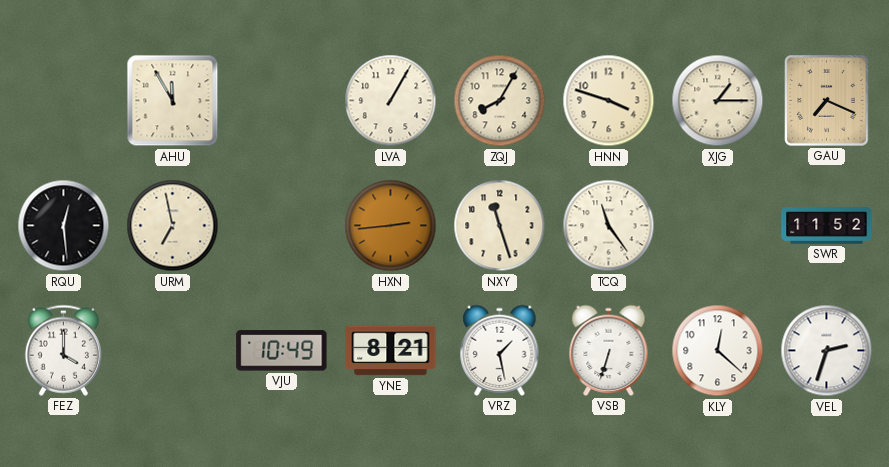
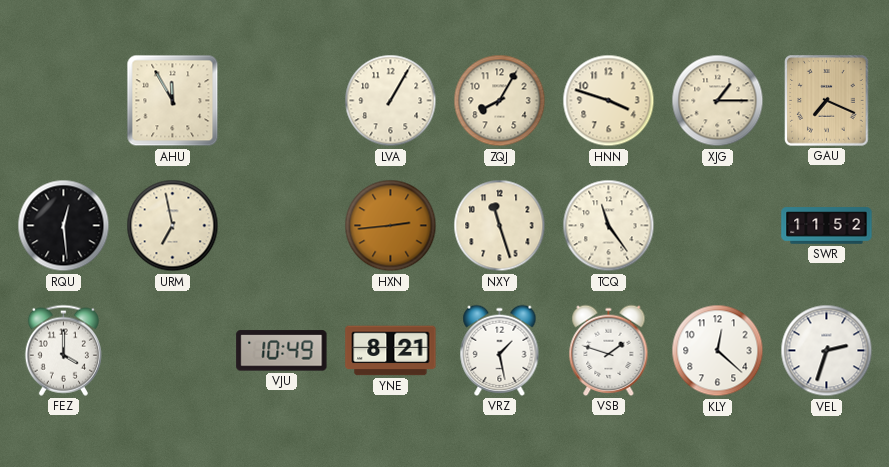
VSB: 6:33 -> 1:48 (609, 350)
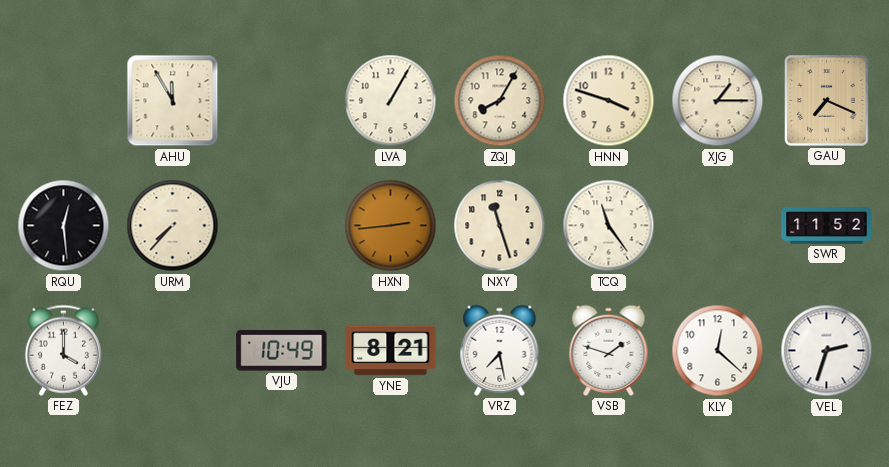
URM: 6:58 -> 7:37 (173, 226)
VRZ: 1:28 -> 7:28 (500, 350)
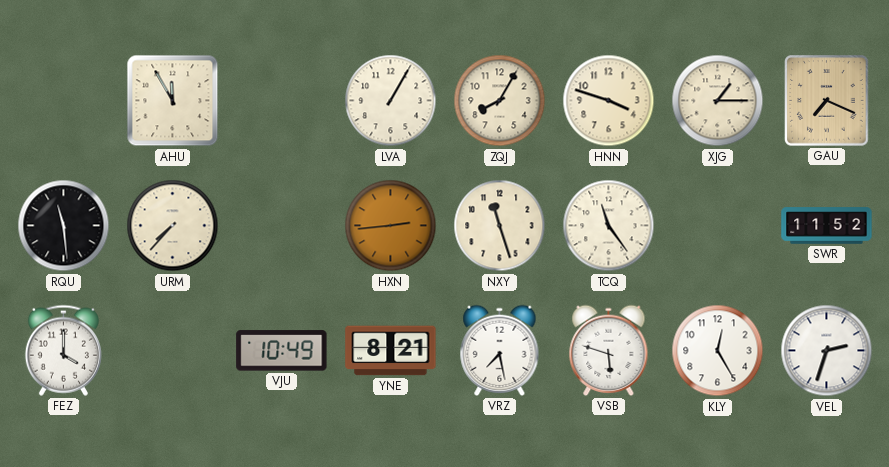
RQU: 12:29 -> 11:29 (64, 226)
VSB: 1:48 -> 5:48 (609, 350)
KLY: 12:22 -> 12:25 (718, 351)
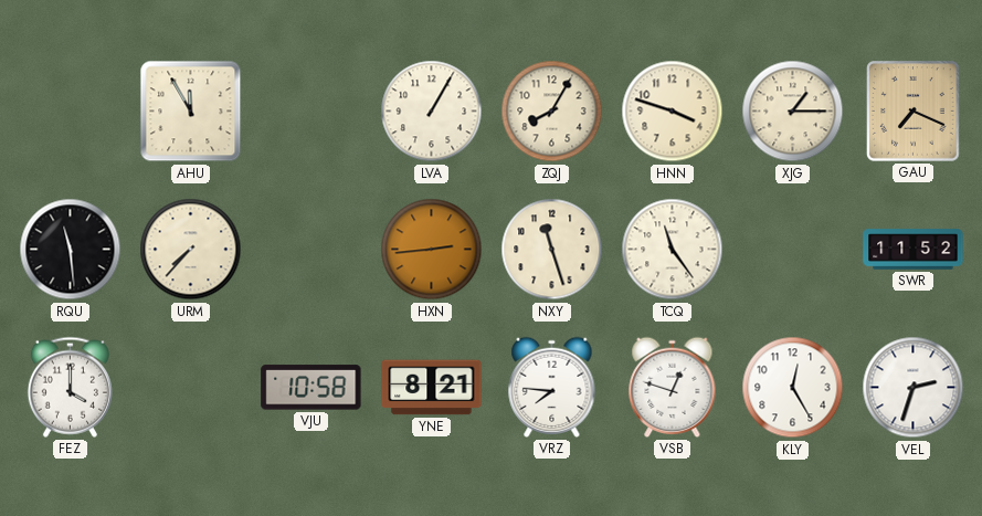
VJU: 10:49 -> 10:58 (312, 388)
VRZ: 7:28 -> 7:46 (552, 387)
VSB: 5:48 -> 12:48 (673, 387)
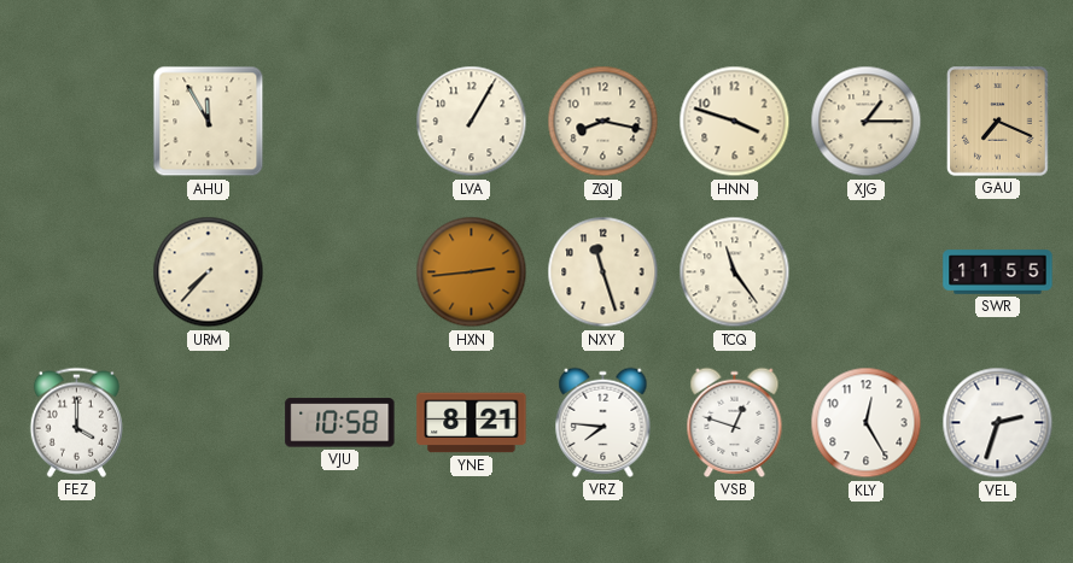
ZQJ: 8:05 -> 8:17 (603, 122)
RQU: 11:29 -> none (71, 250)
SWR: 11:52 -> 11:55 (998, 272)
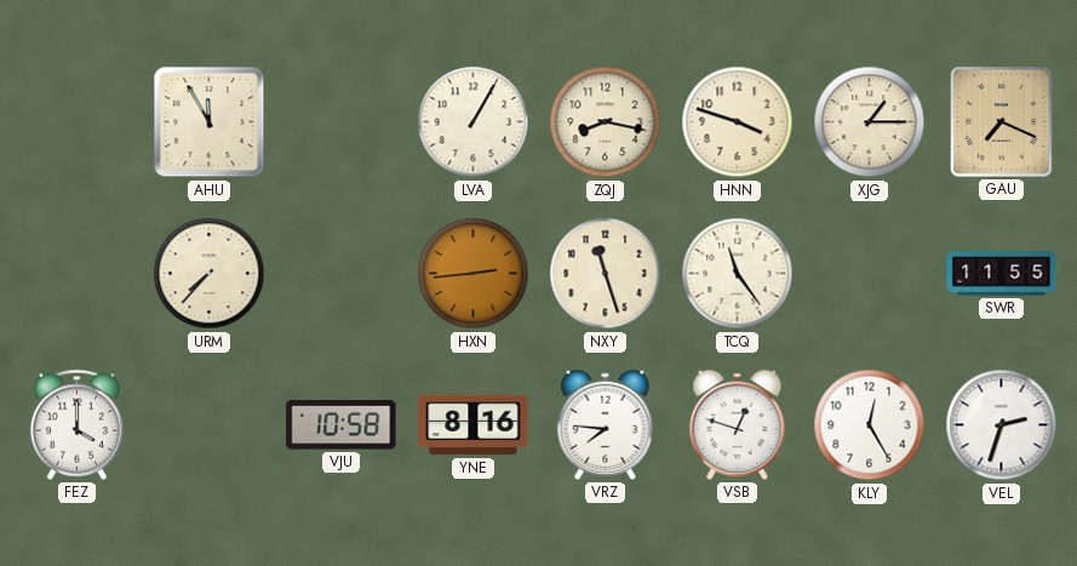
YNE: 8:21 -> 8:16 (474, 425)
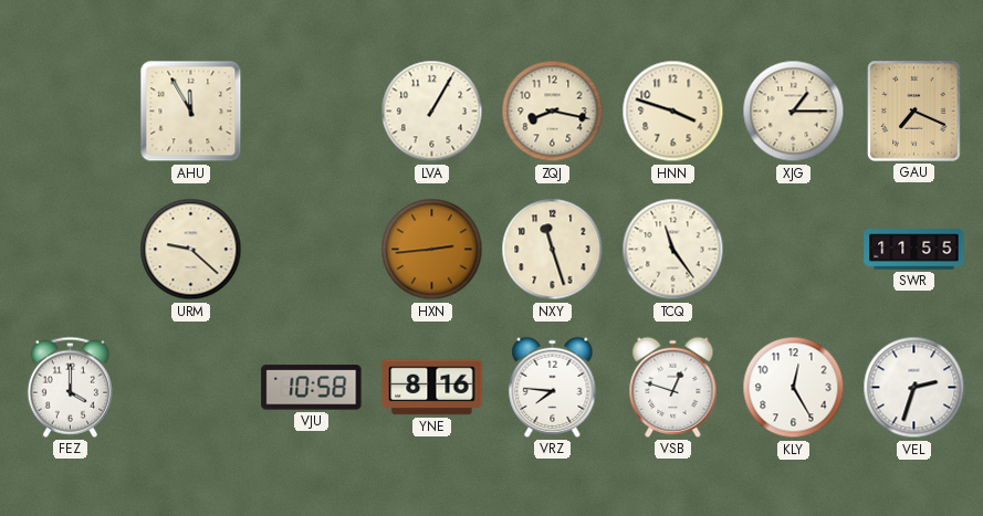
URM: 7:37 -> 9:22 (191, 250)
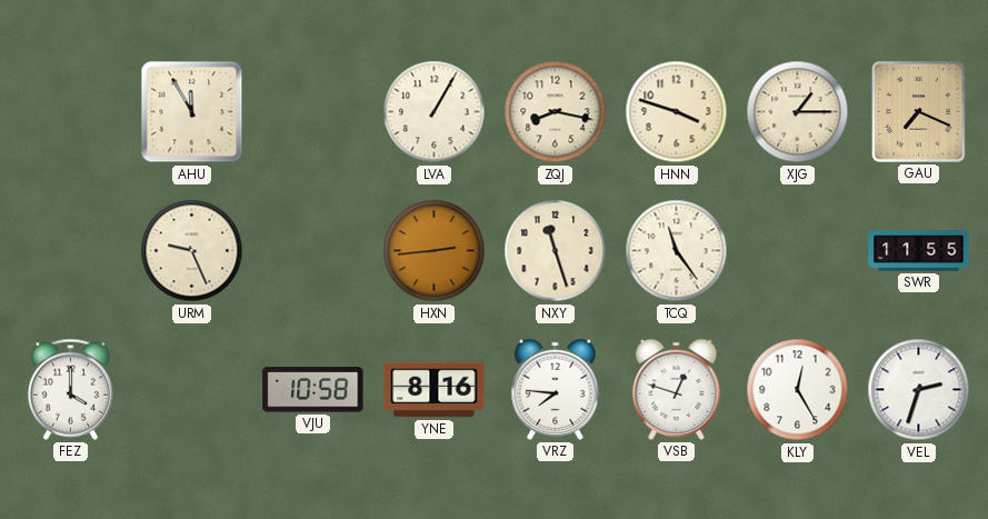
URM: 9:22 -> 9:26 (192, 251)
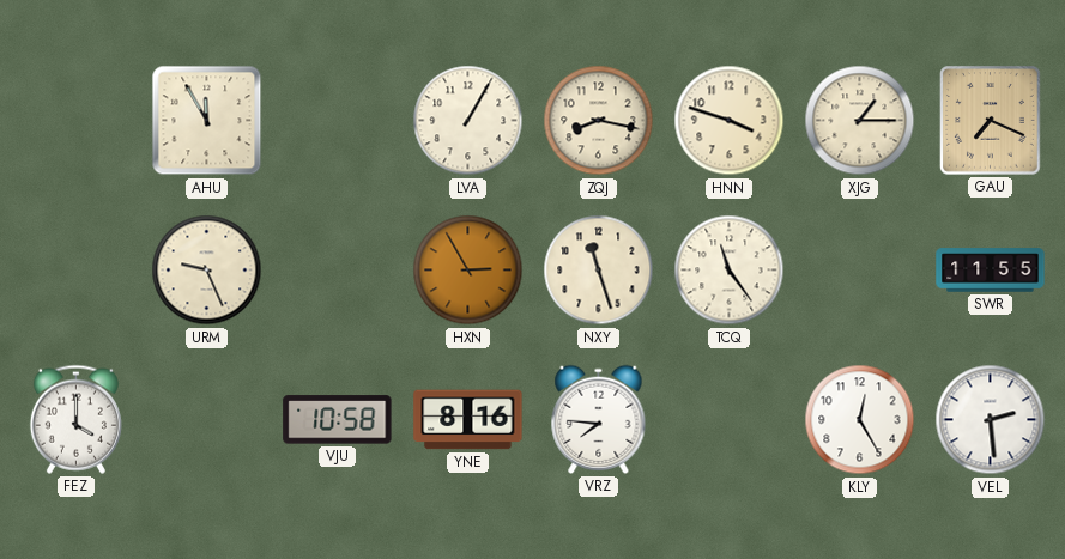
HXN: 2:44 -> 2:55 (468, 271)
VSB: 12:48 -> none (677, 389)
VEL: 2:33 -> 2:29 (991, 420)
